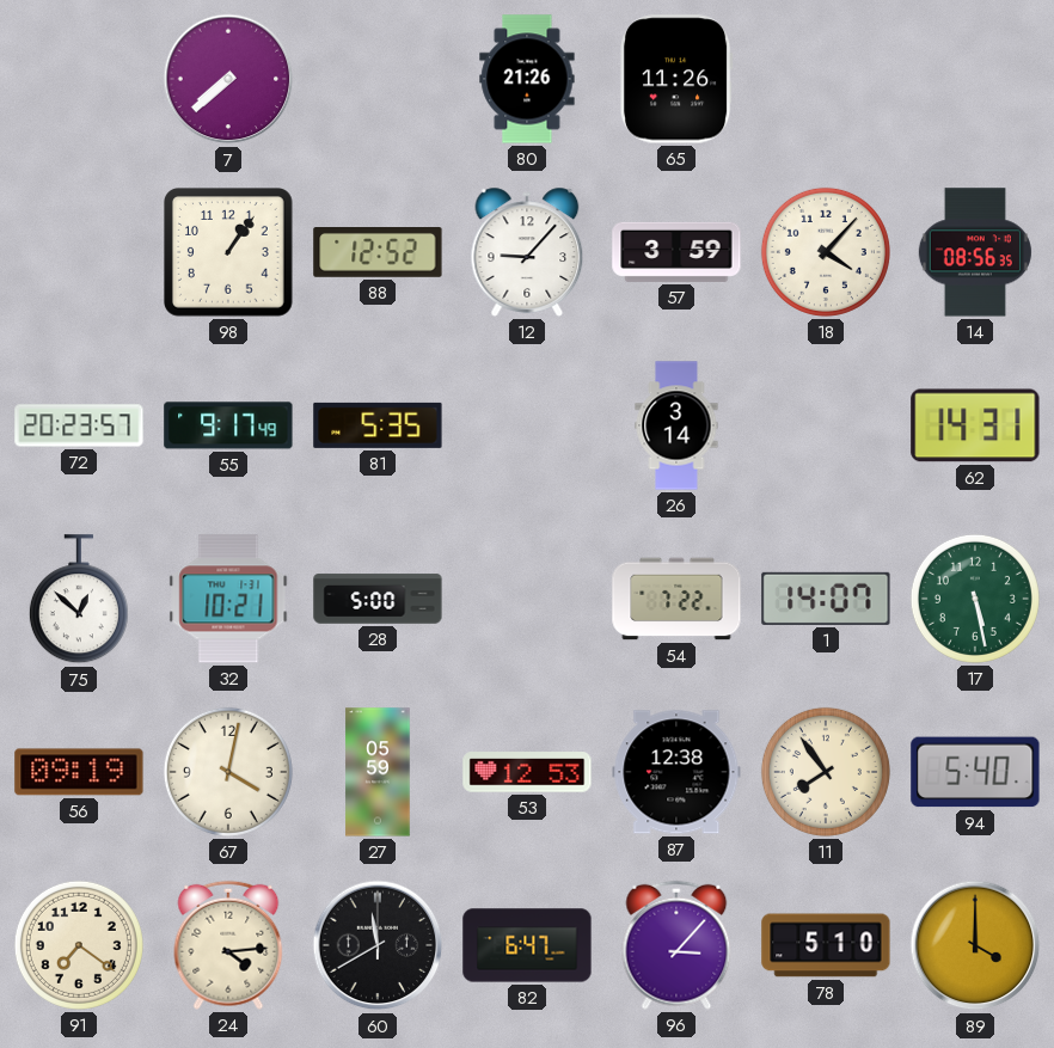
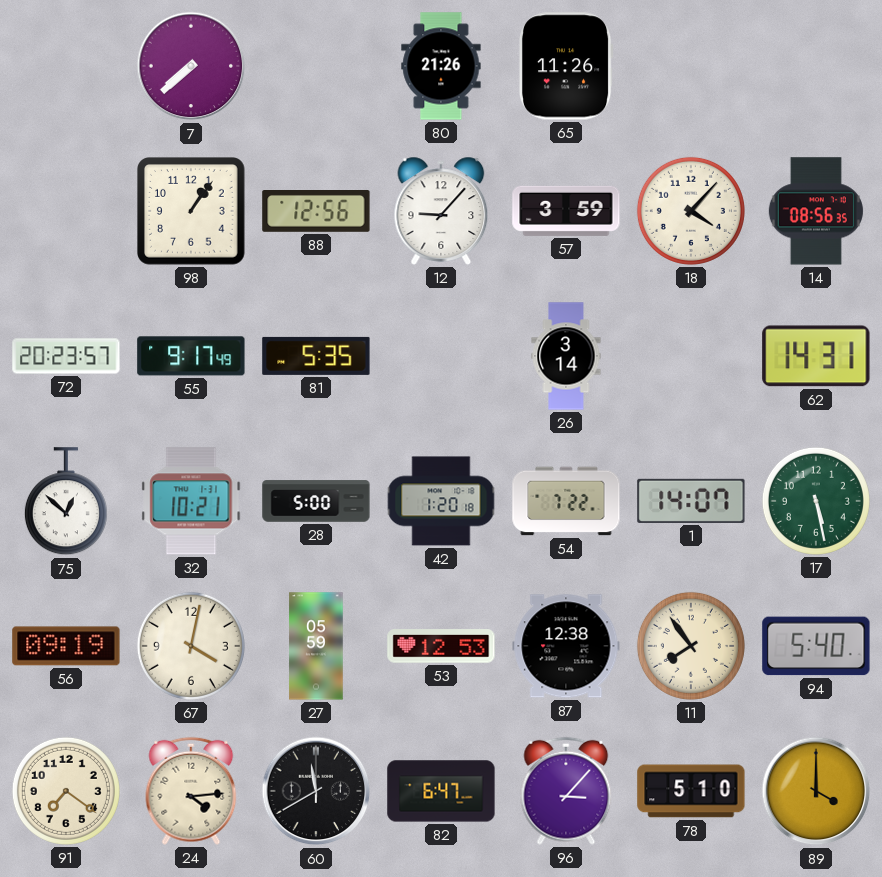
88: 12:52 -> 12:56 (316, 212)
42: none -> 1:20 (441, 501)
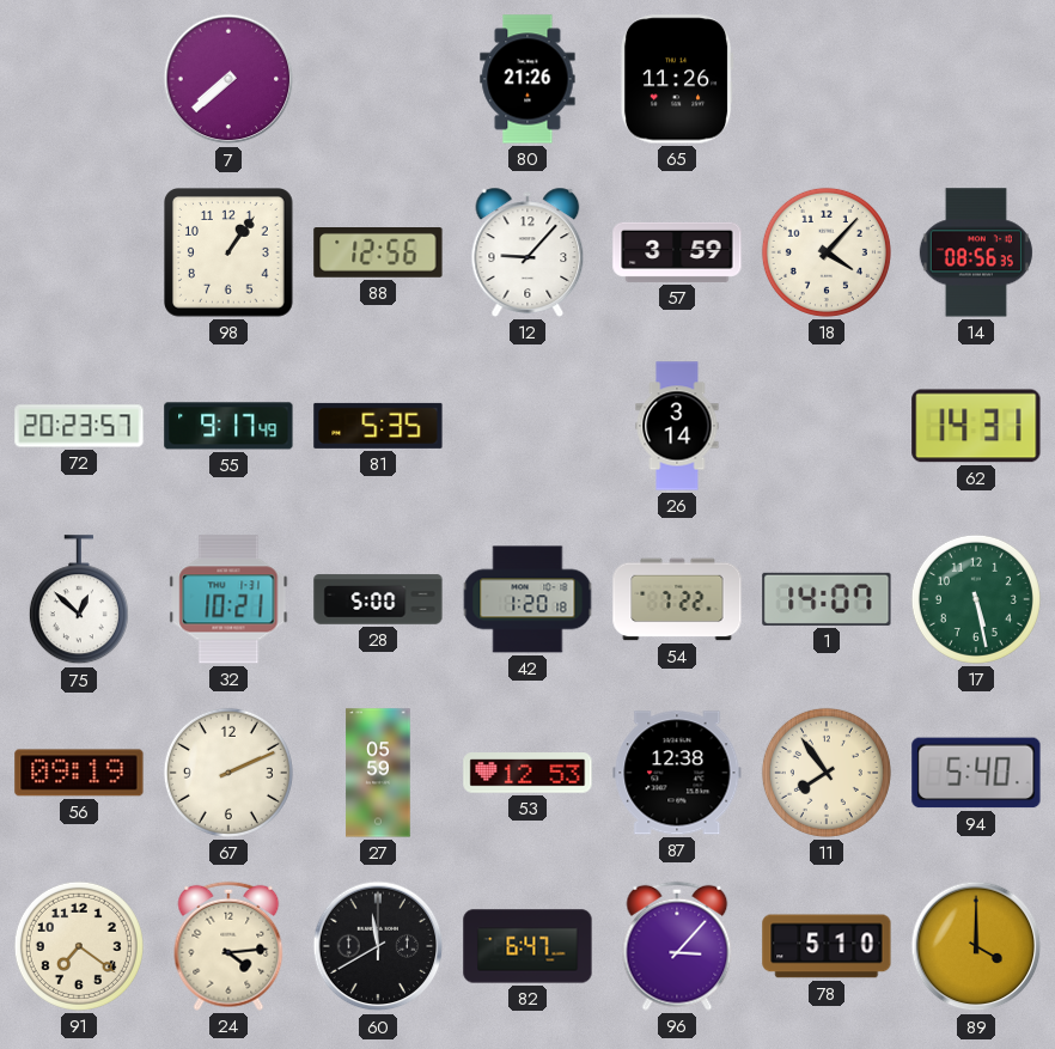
67: 4:02 -> 2:11 (228, 773)
